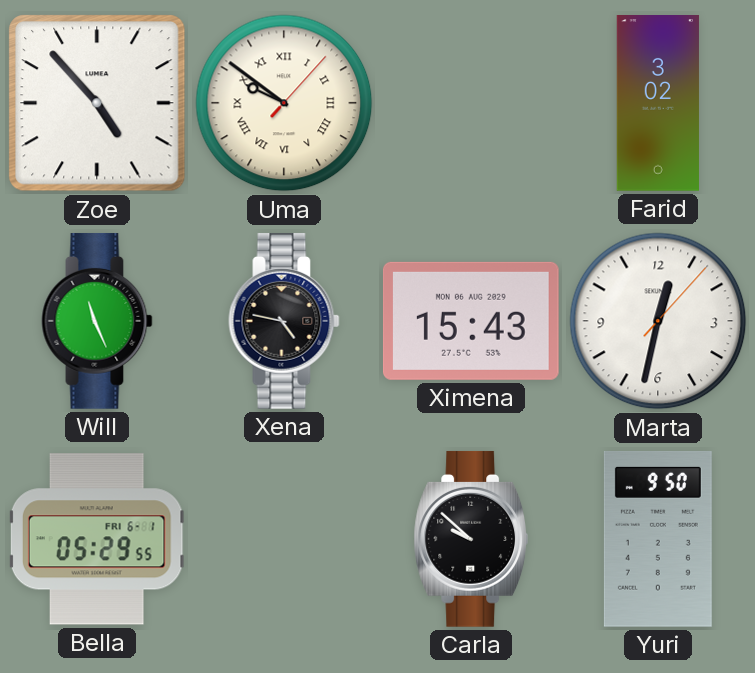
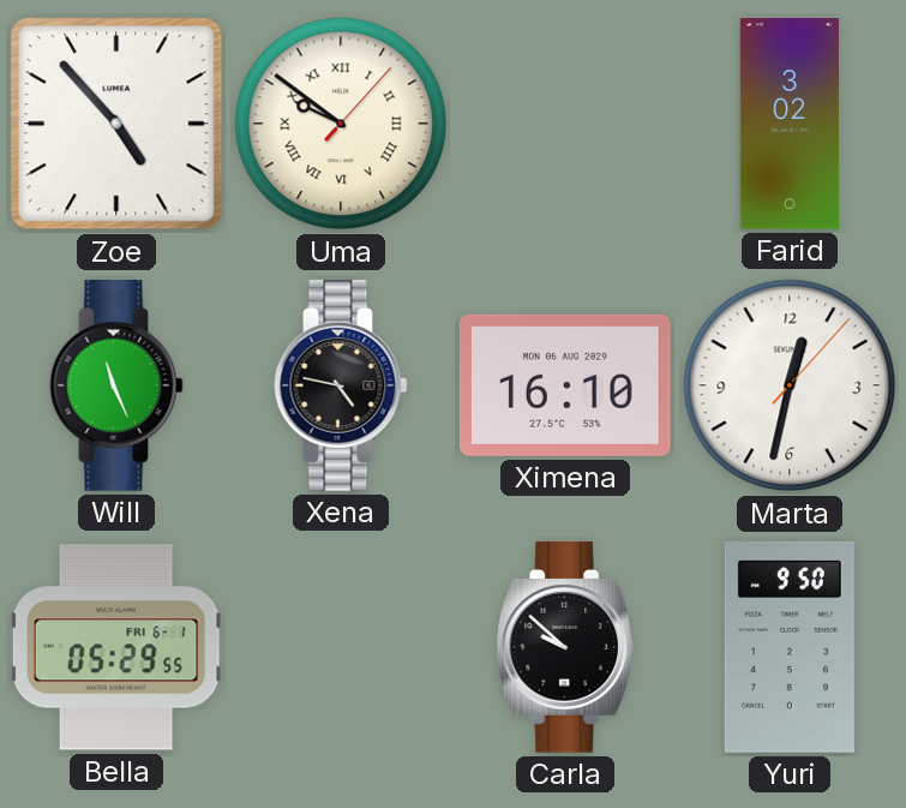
Ximena: 15:43 -> 16:10 (565, 385)
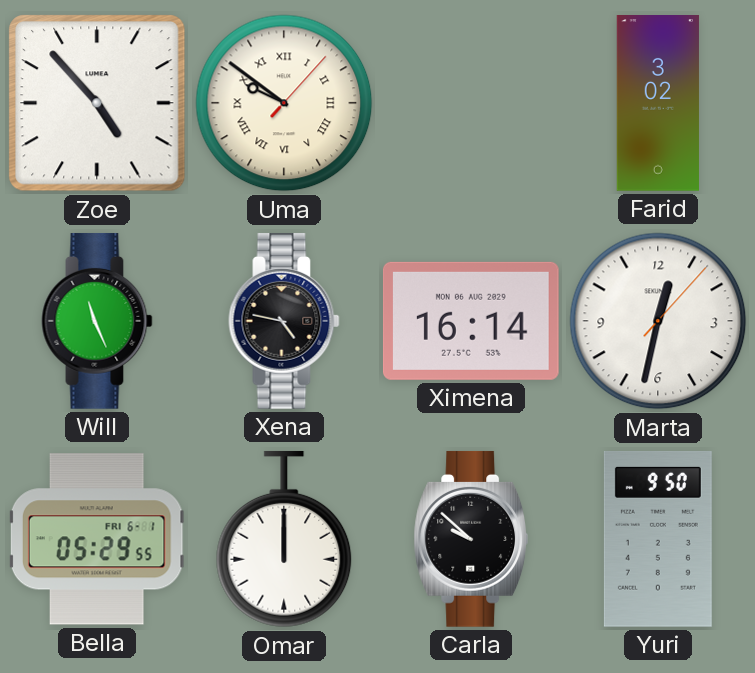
Ximena: 16:10 -> 16:14 (471, 321)
Omar: none -> 12:00 (284, 539)
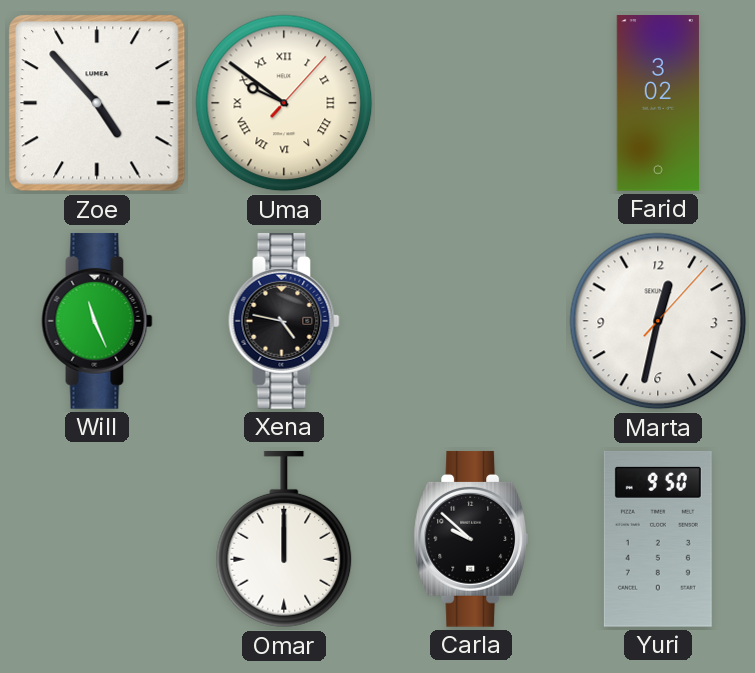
Ximena: 16:14 -> none (471, 321)
Bella: 05:29 -> none (97, 539)
